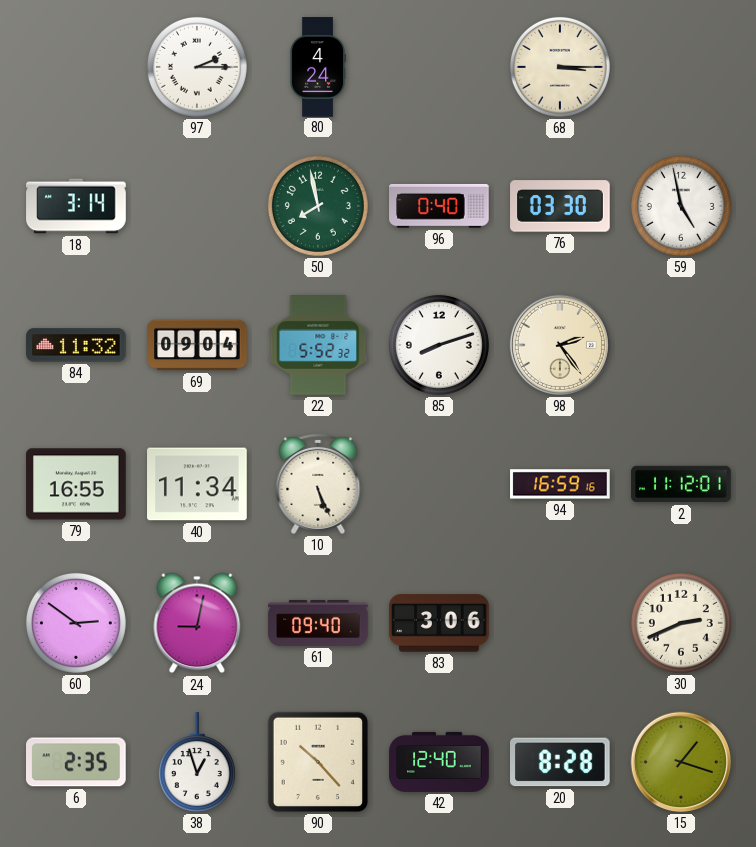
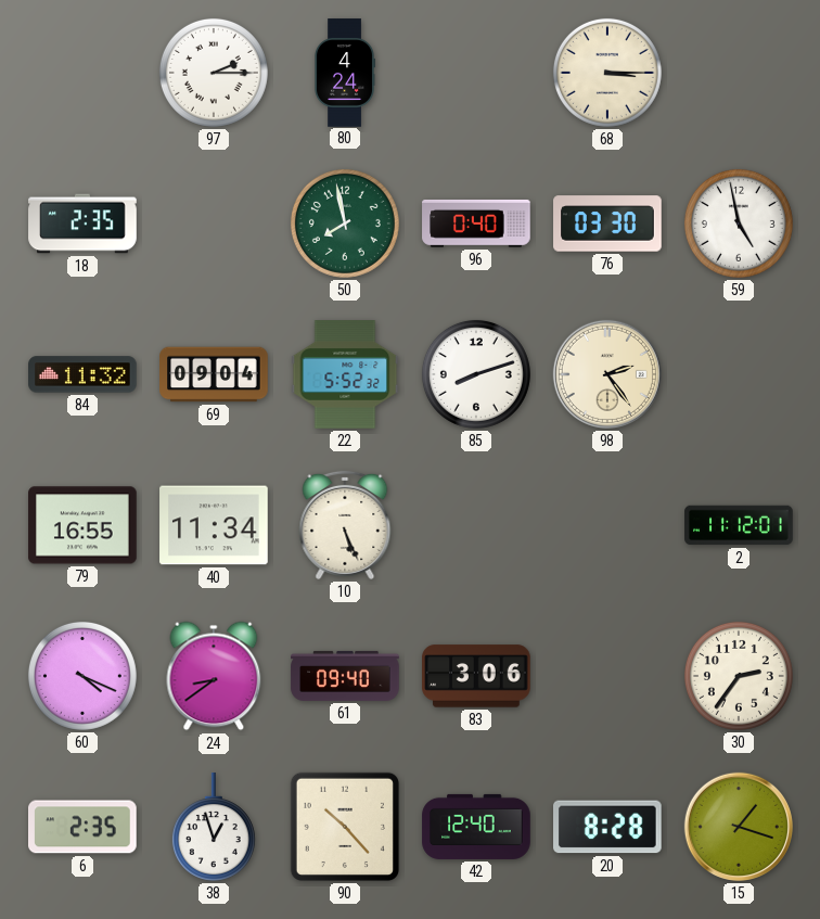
18: 3:14 -> 2:35 (82, 224)
94: 16:59 -> none (560, 484)
60: 2:51 -> 4:19 (82, 676)
24: 9:02 -> 8:39 (214, 676)
30: 2:41 -> 2:36 (739, 676)
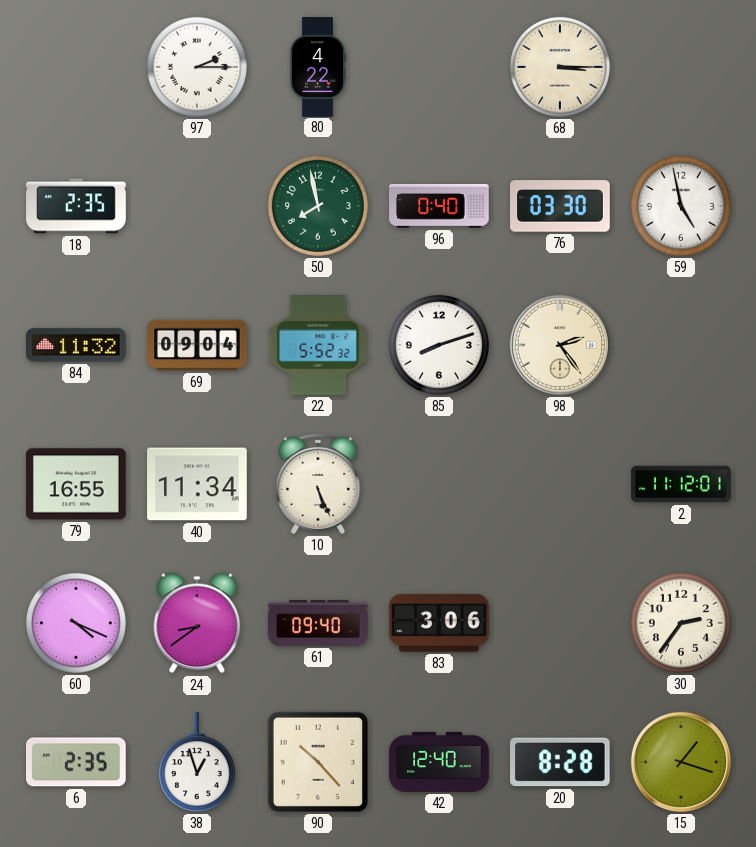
80: 4:24 -> 4:22 (318, 67)
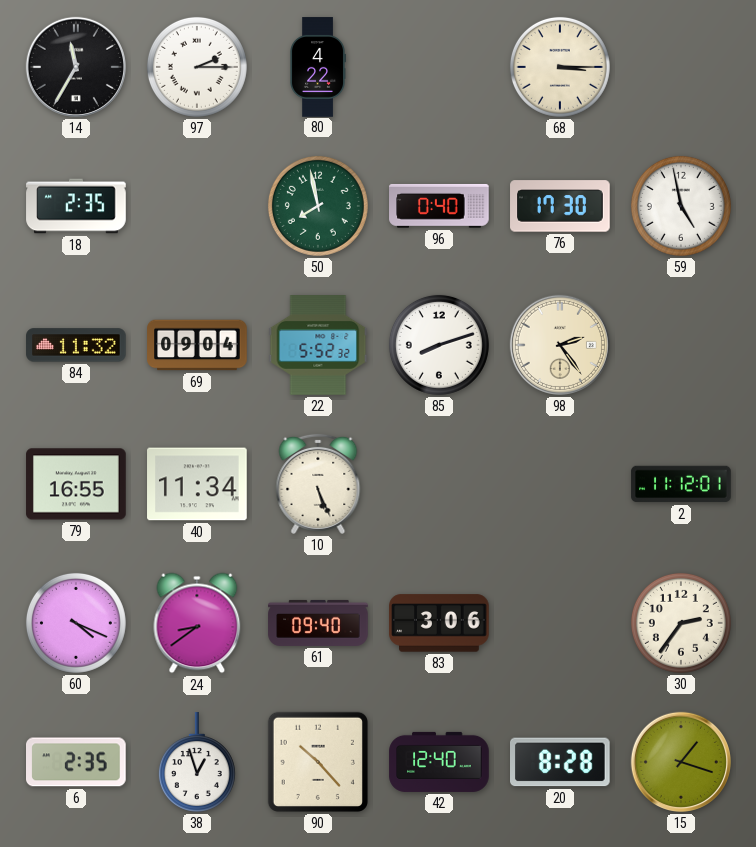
14: none -> 11:35 (76, 67)
76: 03:30 -> 17:30 (560, 206)
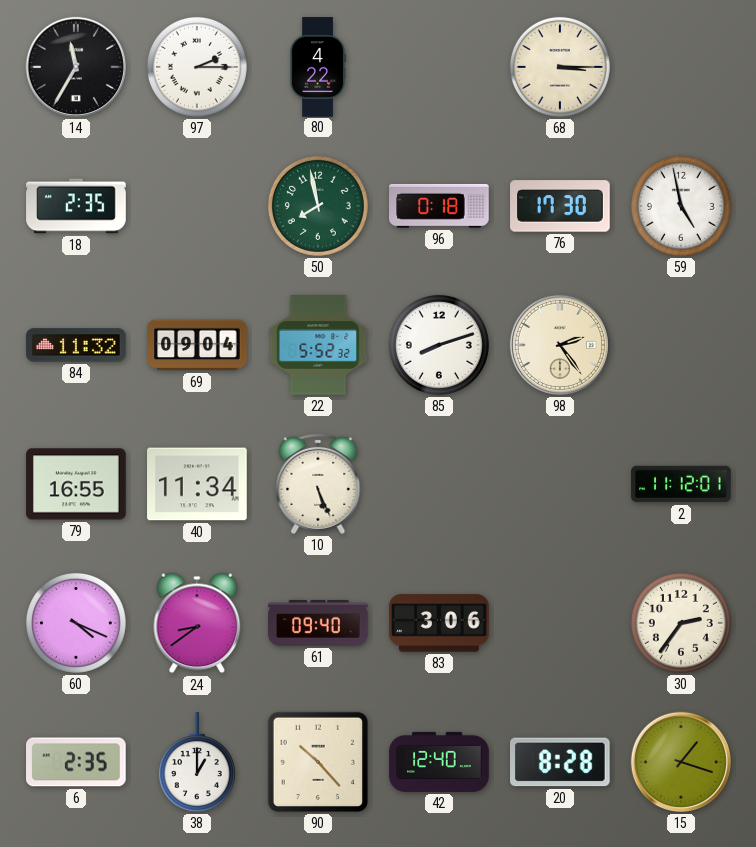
96: 0:40 -> 0:18 (439, 206)
38: 12:57 -> 1:00 (197, 762)
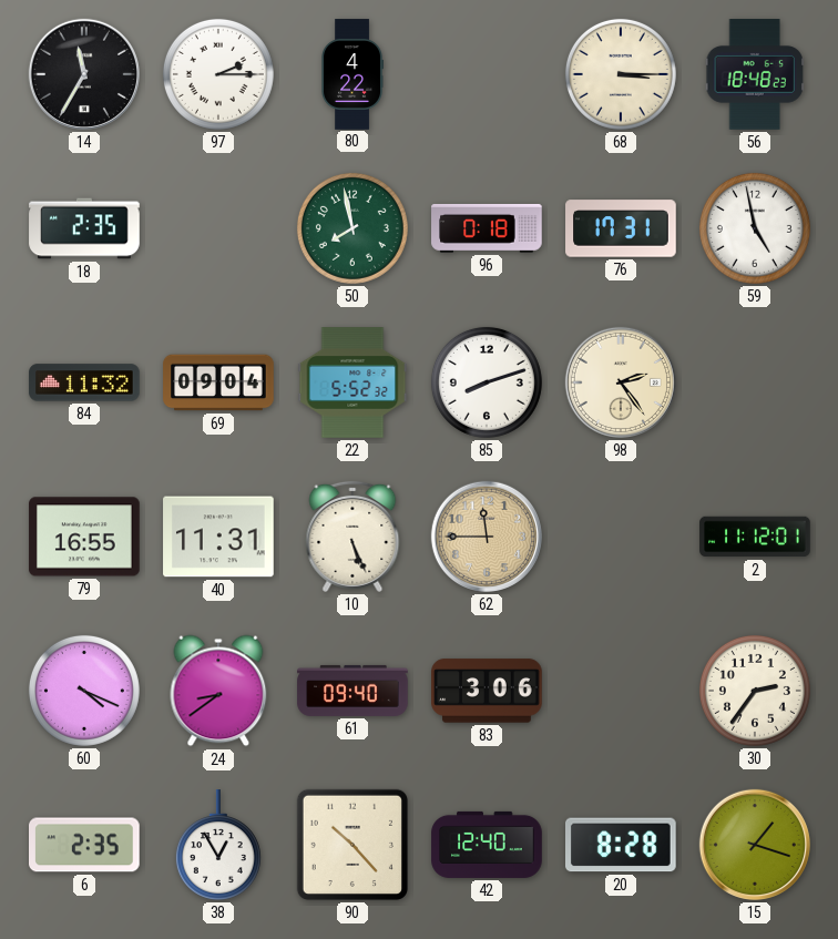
56: none -> 18:48 (754, 74)
76: 17:30 -> 17:31 (621, 228)
40: 11:34 -> 11:31 (218, 537)
62: none -> 11:45 (487, 537)
38: 1:00 -> 12:55 (218, 845)
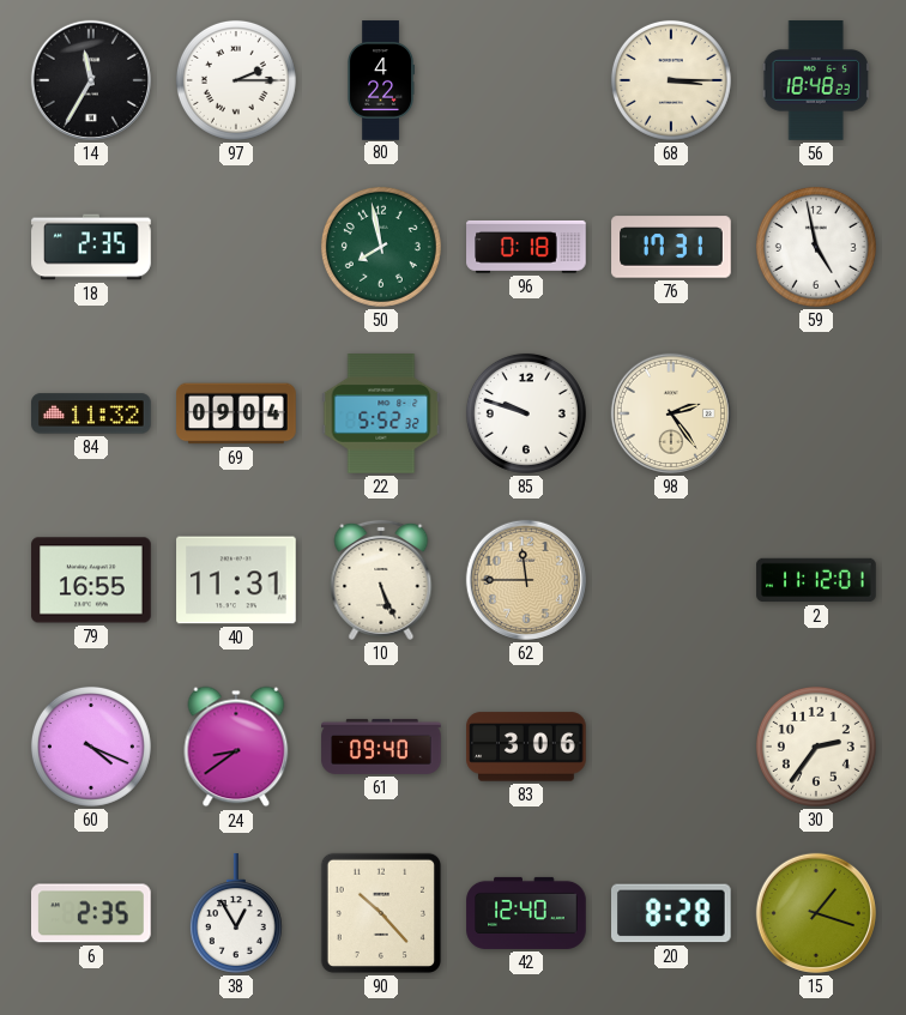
85: 8:12 -> 9:48 (526, 413)
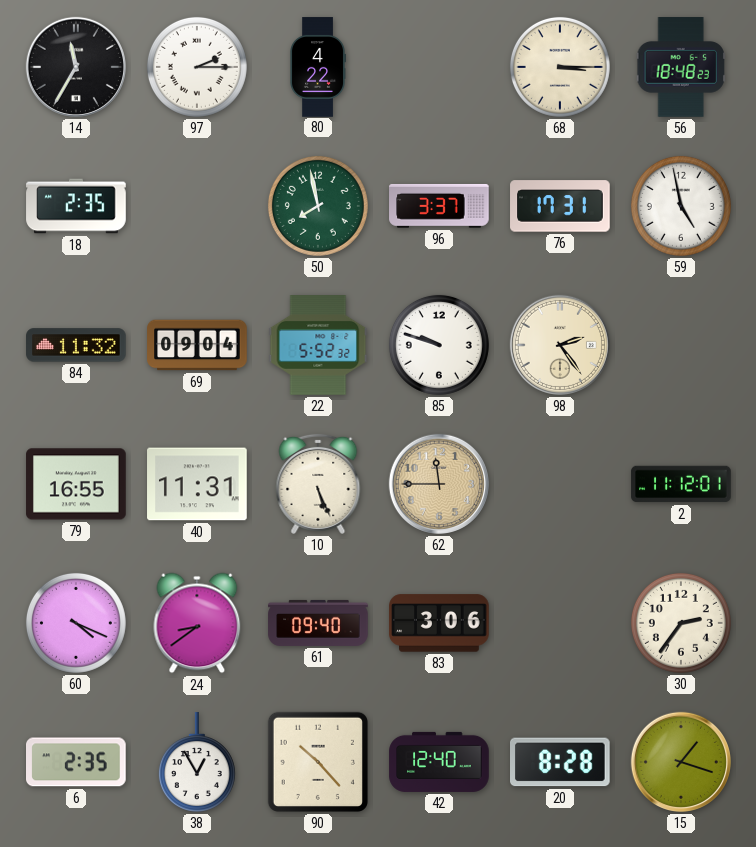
96: 0:18 -> 3:37 (439, 206)
